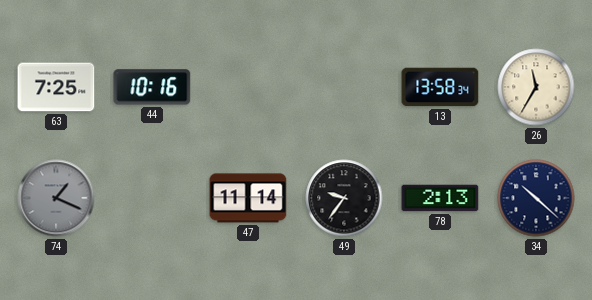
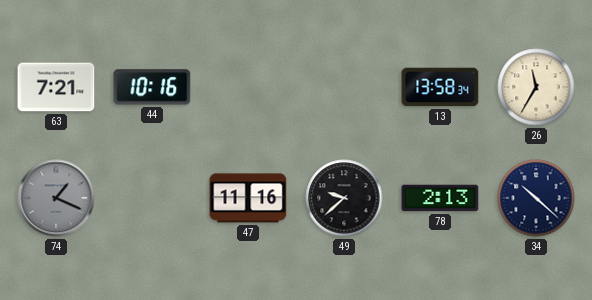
63: 7:25 -> 7:21 (56, 87)
47: 11:14 -> 11:16 (248, 198)
49: 9:36 -> 9:38 (344, 198)
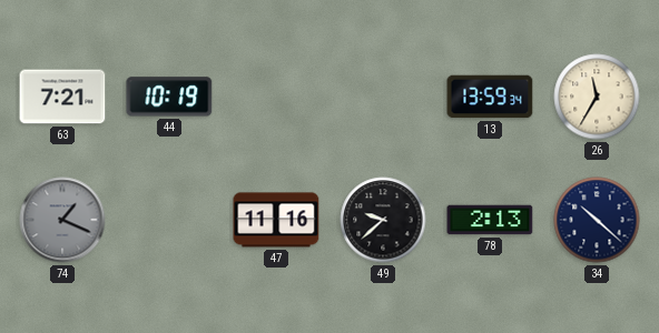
44: 10:16 -> 10:19 (169, 97)
13: 13:58 -> 13:59 (490, 97)
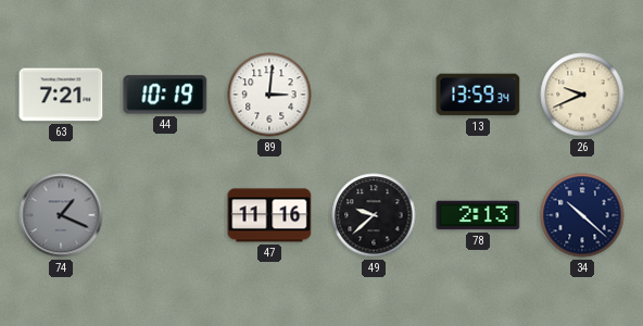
89: none -> 3:01 (269, 95)
26: 11:35 -> 9:41 (582, 95)
